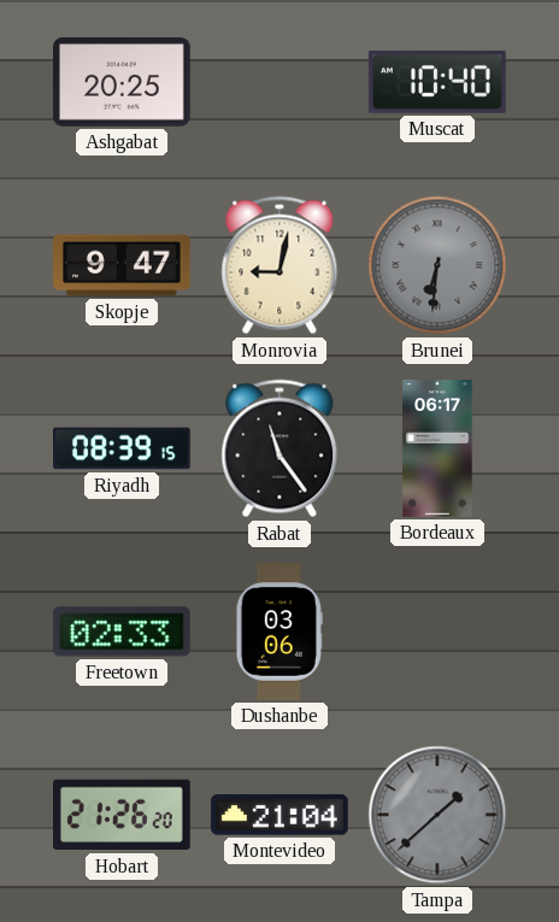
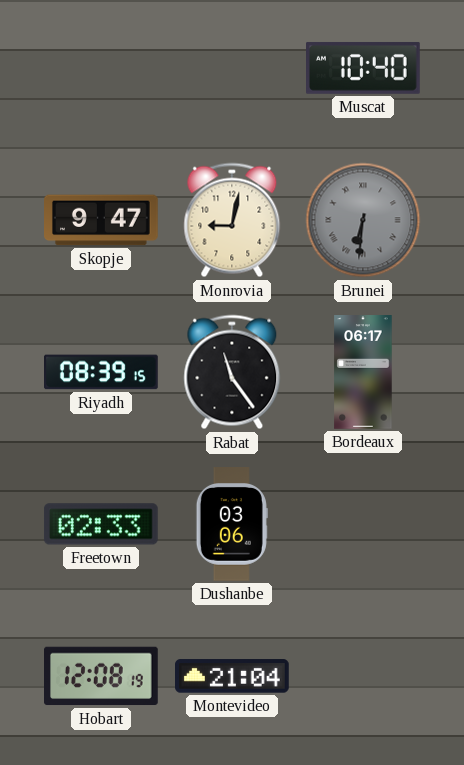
Ashgabat: 20:25 -> none (123, 82)
Hobart: 21:26 -> 12:08 (102, 676)
Tampa: 1:38 -> none (437, 815)
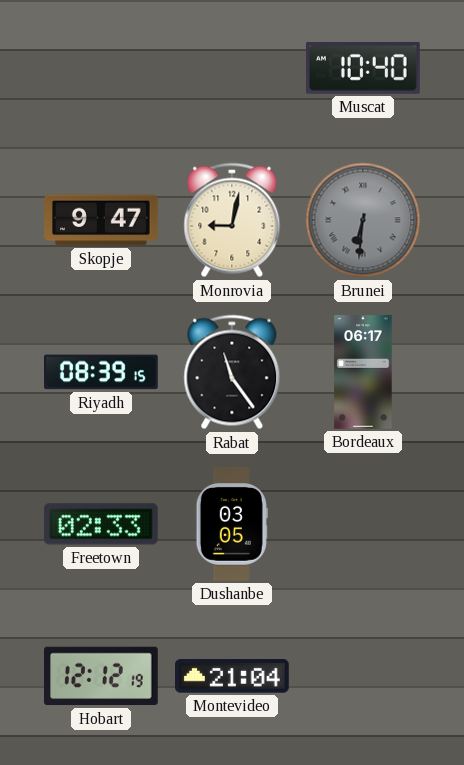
Dushanbe: 03:06 -> 03:05 (232, 524)
Hobart: 12:08 -> 12:12 (102, 676)
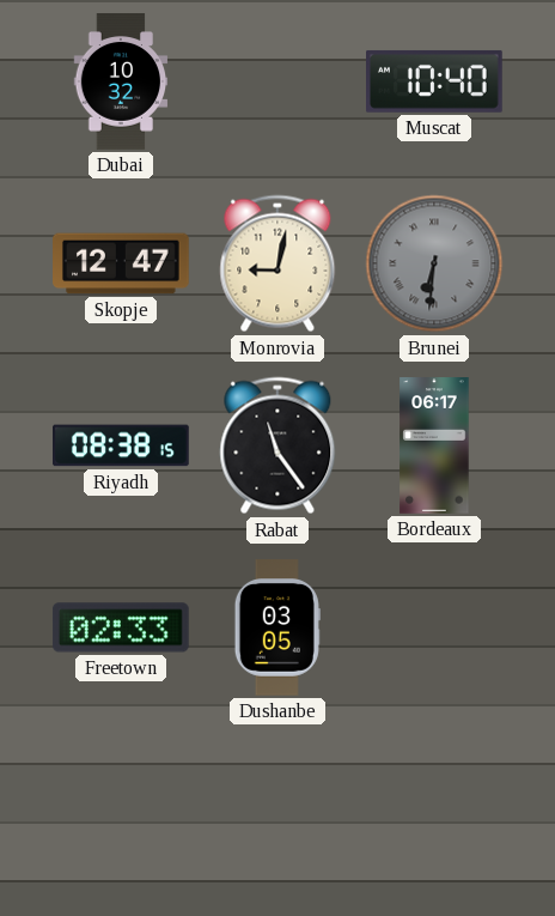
Dubai: none -> 10:32 (121, 81)
Skopje: 9:47 -> 12:47 (122, 263)
Riyadh: 08:39 -> 08:38 (122, 445)
Hobart: 12:12 -> none (102, 676)
Montevideo: 21:04 -> none (233, 676)
